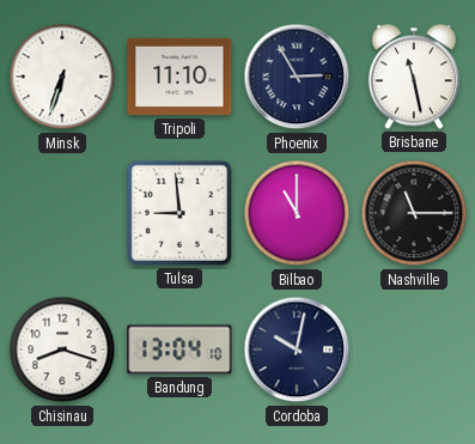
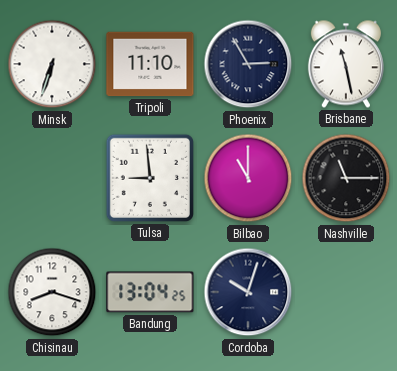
Bandung: 13:04:10 -> 13:04:25 (150, 292)
Cordoba: 10:02 -> 10:03 (248, 292)
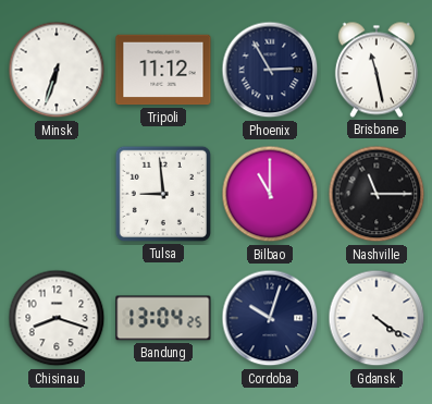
Tripoli: 11:10 -> 11:12 (163, 70)
Gdansk: none -> 4:21 (377, 318)
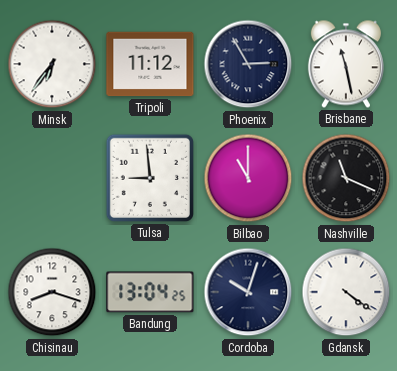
Minsk: 6:33 -> 6:36 (52, 64)
Nashville: 11:15 -> 11:19 (346, 178)
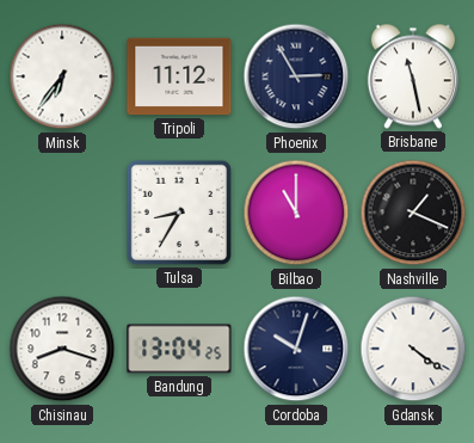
Tulsa: 8:59 -> 8:35 (179, 213)
Nashville: 11:19 -> 1:19 (413, 213)
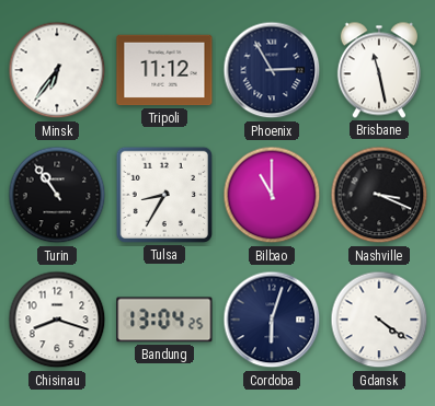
Turin: none -> 10:54 (57, 195)
Nashville: 1:19 -> 3:19 (379, 195)
Cordoba: 10:03 -> 6:03 (272, 320)
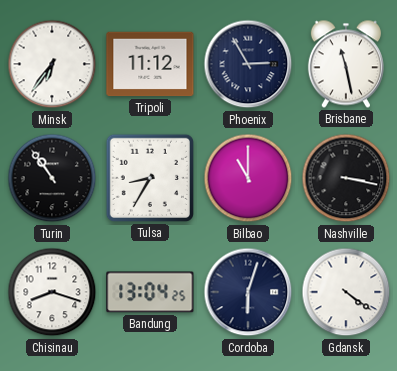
Nashville: 3:19 -> 3:17 (346, 178)
